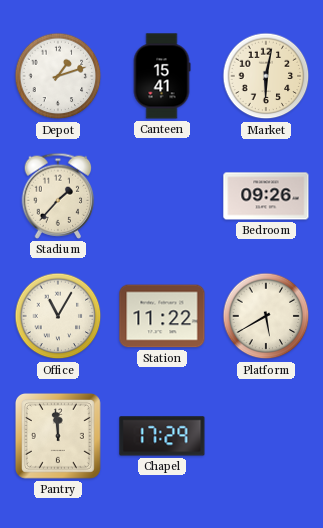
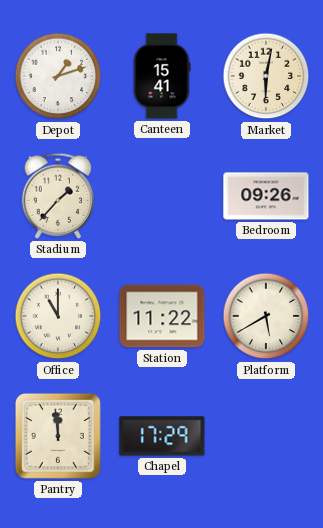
Office: 11:05 -> 11:00 (58, 316)
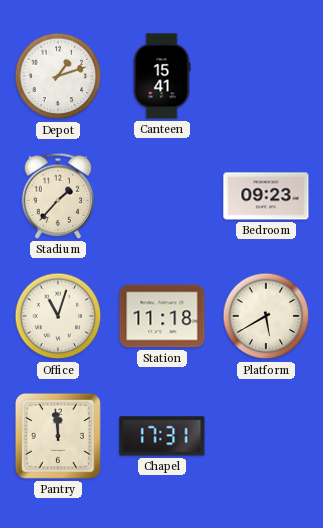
Market: 6:02 -> none (266, 76)
Bedroom: 09:26 -> 09:23 (266, 196)
Office: 11:00 -> 11:03 (58, 316)
Station: 11:22 -> 11:18 (162, 316)
Chapel: 17:29 -> 17:31 (162, 436)
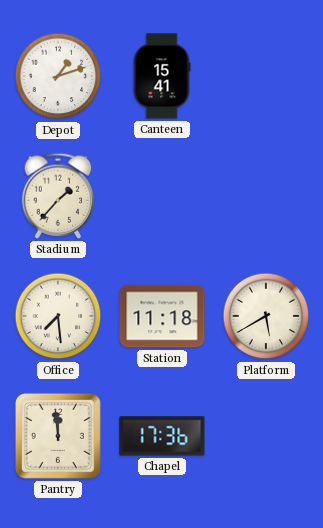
Bedroom: 09:23 -> none (266, 196)
Office: 11:03 -> 7:29 (58, 316)
Chapel: 17:31 -> 17:36 (162, 436)
